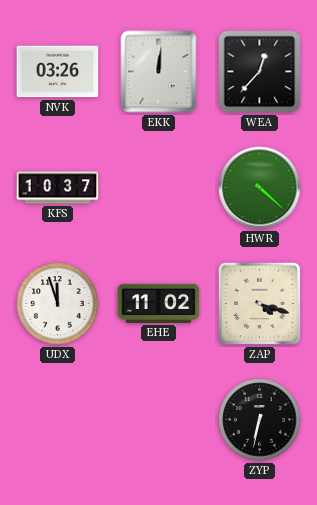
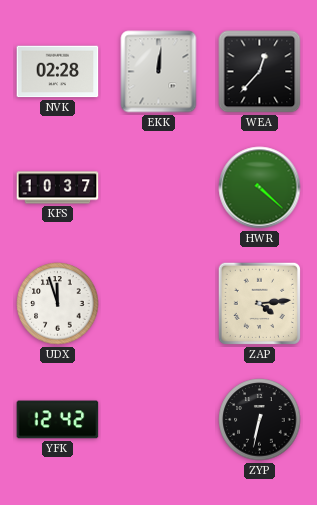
NVK: 03:26 -> 02:28 (58, 72)
EHE: 11:02 -> none (159, 303)
ZAP: 4:18 -> 4:14 (259, 303)
YFK: none -> 12:42 (58, 420)
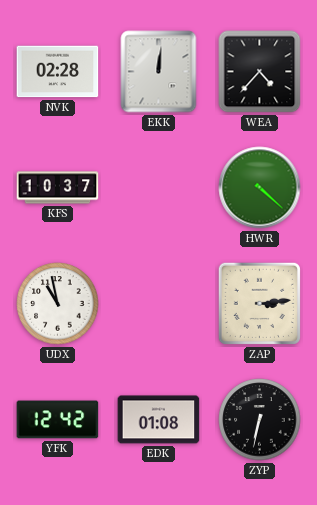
WEA: 12:37 -> 4:37 (260, 72)
UDX: 11:57 -> 10:58 (58, 304)
ZAP: 4:14 -> 3:14 (259, 303)
EDK: none -> 01:08 (159, 420)
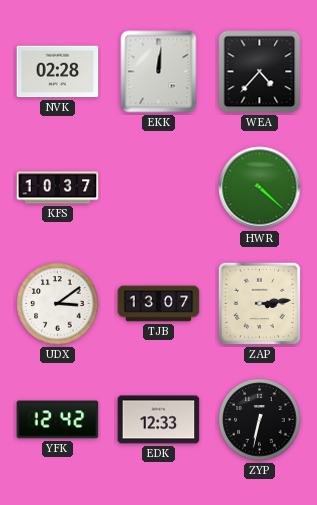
UDX: 10:58 -> 3:09 (58, 304)
TJB: none -> 13:07 (159, 304)
EDK: 01:08 -> 12:33 (159, 420)
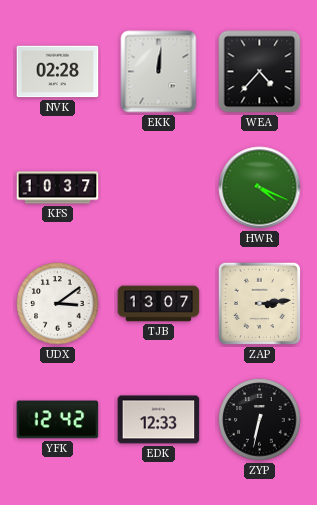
HWR: 4:22 -> 4:19 (260, 188)
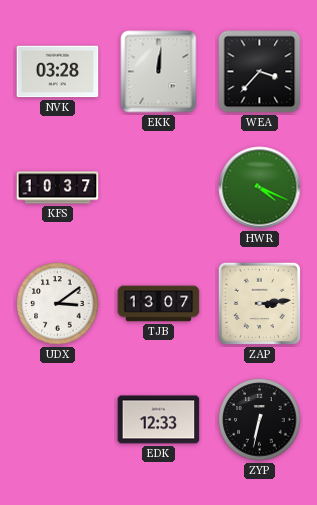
NVK: 02:28 -> 03:28 (58, 72)
WEA: 4:37 -> 3:37 (260, 72)
YFK: 12:42 -> none (58, 420)
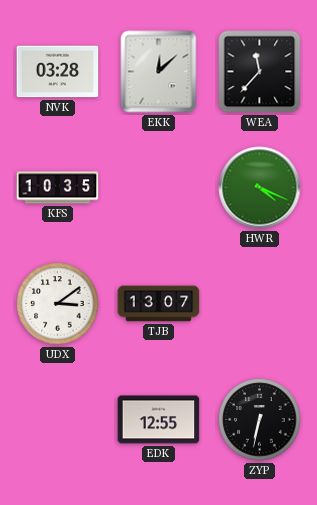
EKK: 12:01 -> 12:08 (159, 72)
WEA: 3:37 -> 11:37 (260, 72)
KFS: 10:37 -> 10:35 (58, 188)
ZAP: 3:14 -> none (259, 303)
EDK: 12:33 -> 12:55 (159, 420)
